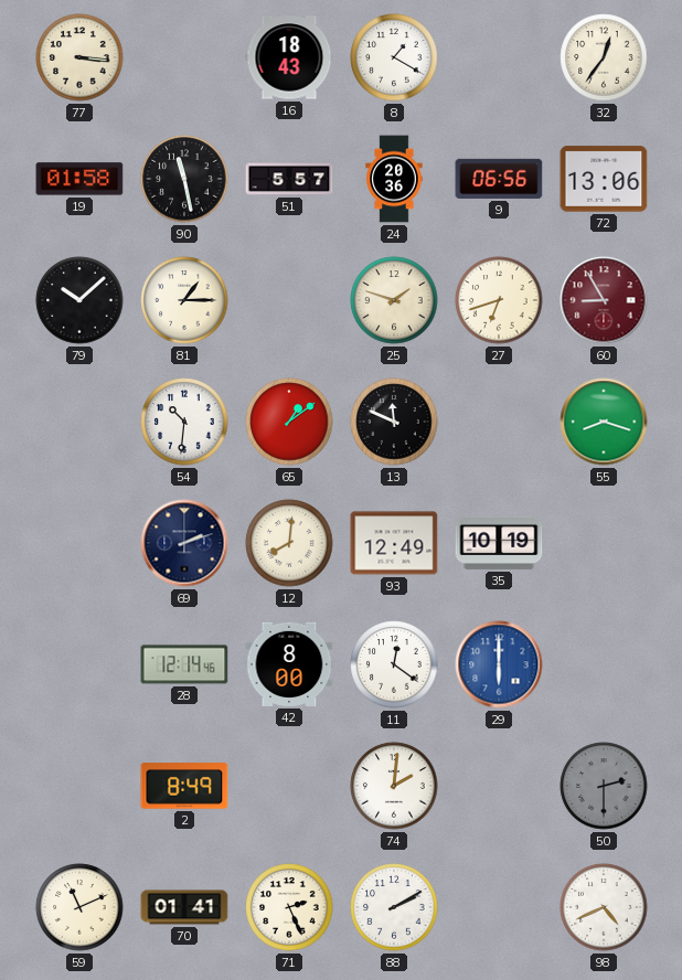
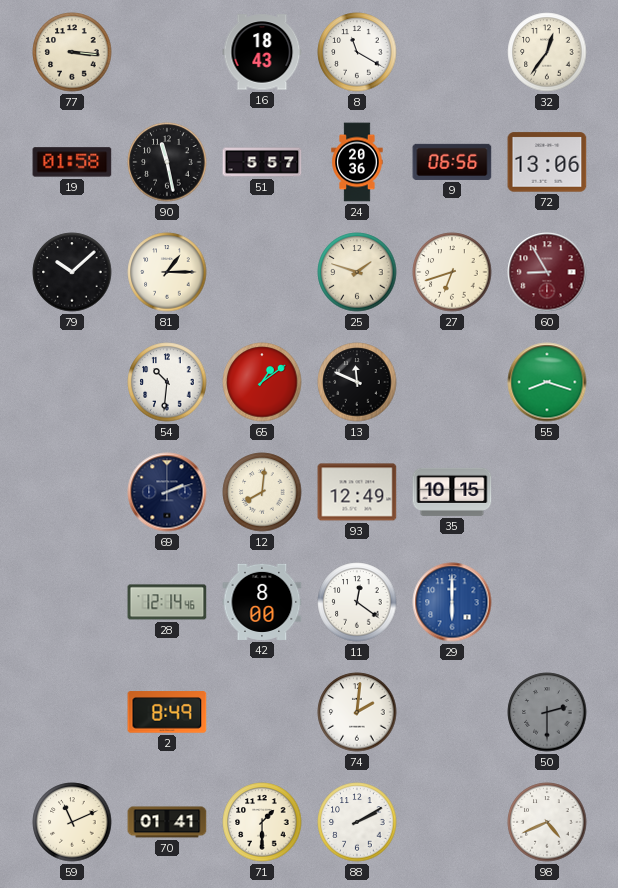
8: 1:20 -> 11:20 (357, 52)
35: 10:19 -> 10:15 (452, 492)
71: 2:26 -> 1:30 (262, 822)
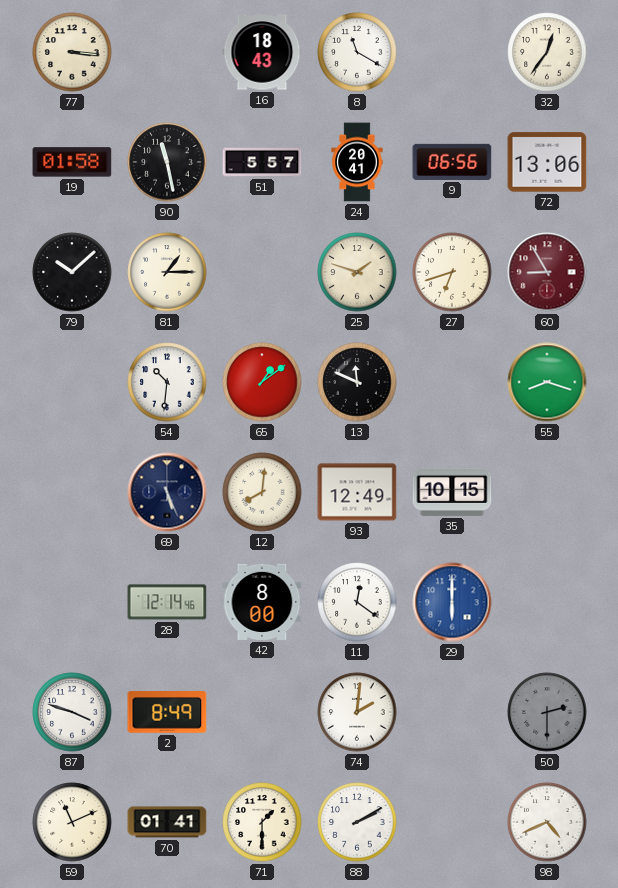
24: 20:36 -> 20:41 (357, 162)
69: 2:12 -> 5:26 (167, 492)
87: none -> 3:48 (72, 712)
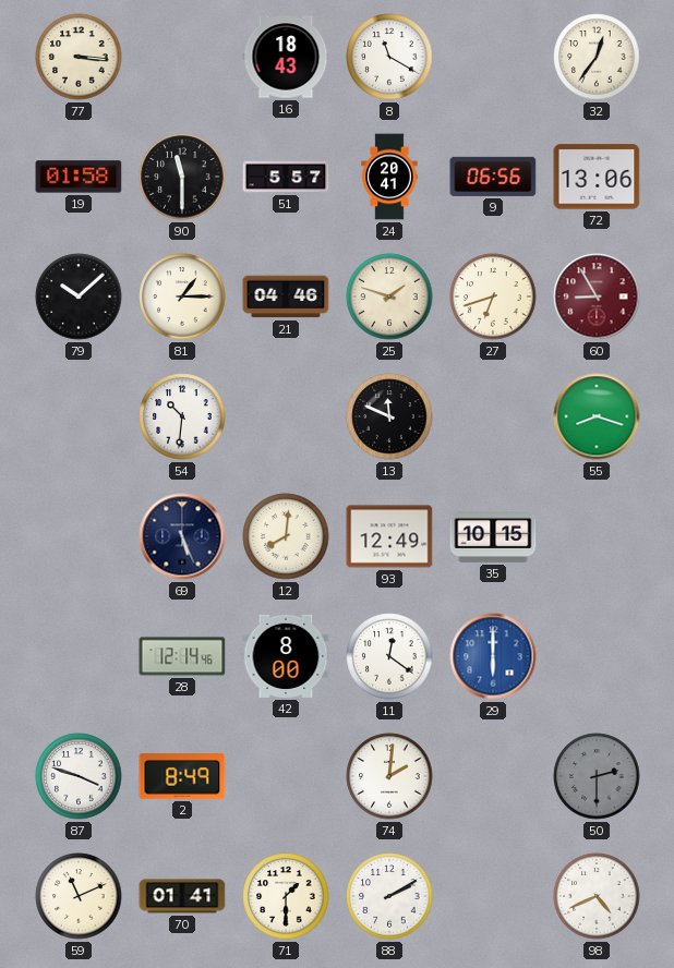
90: 11:28 -> 11:30 (182, 177)
21: none -> 04:46 (286, 297)
65: 1:09 -> none (262, 382)
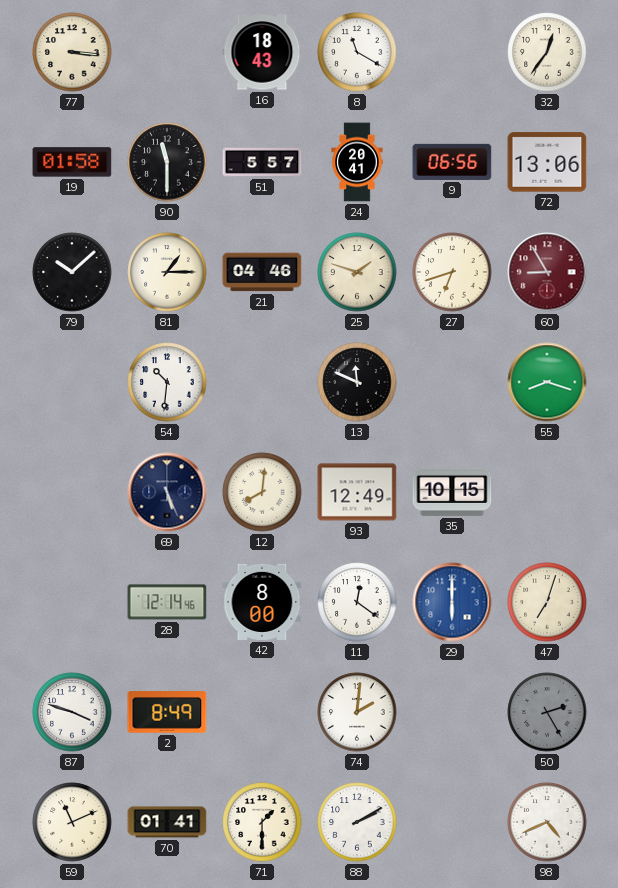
47: none -> 7:03 (547, 602)
50: 2:30 -> 2:25 (547, 712)
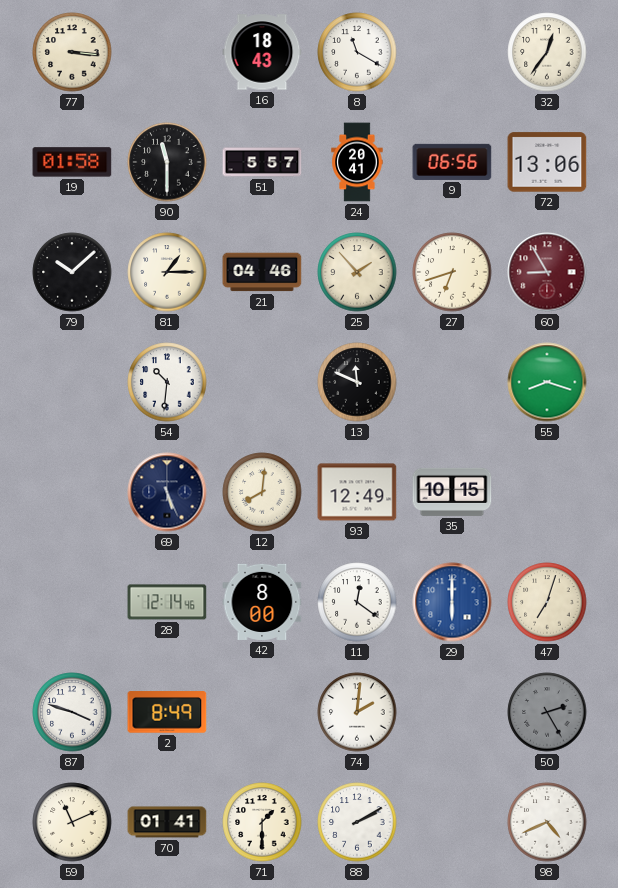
25: 1:48 -> 1:53 (357, 272)
